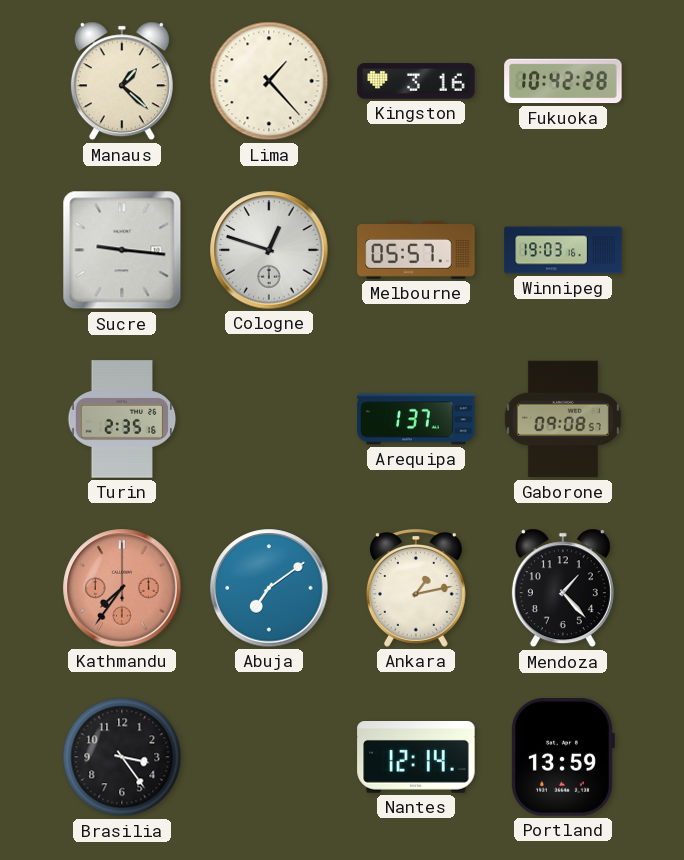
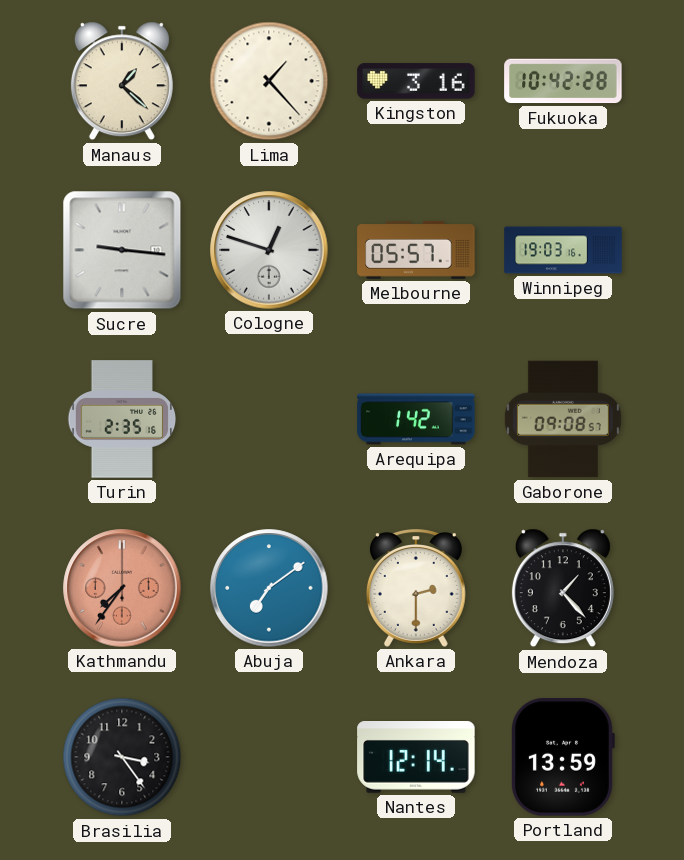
Arequipa: 1:37 -> 1:42 (416, 419)
Ankara: 1:13 -> 2:30 (416, 588)
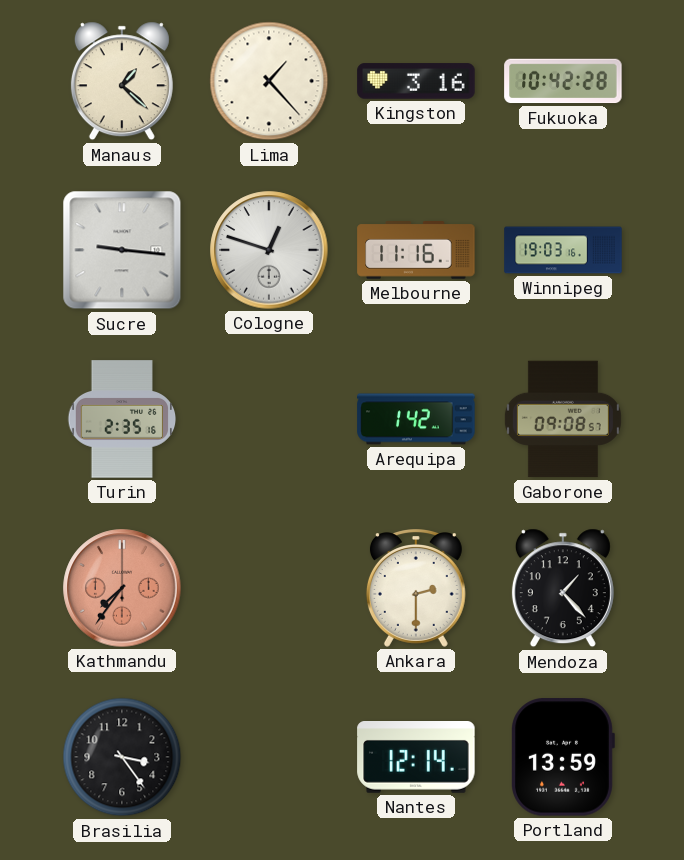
Melbourne: 05:57 -> 11:16 (416, 251)
Abuja: 7:09 -> none (269, 588)
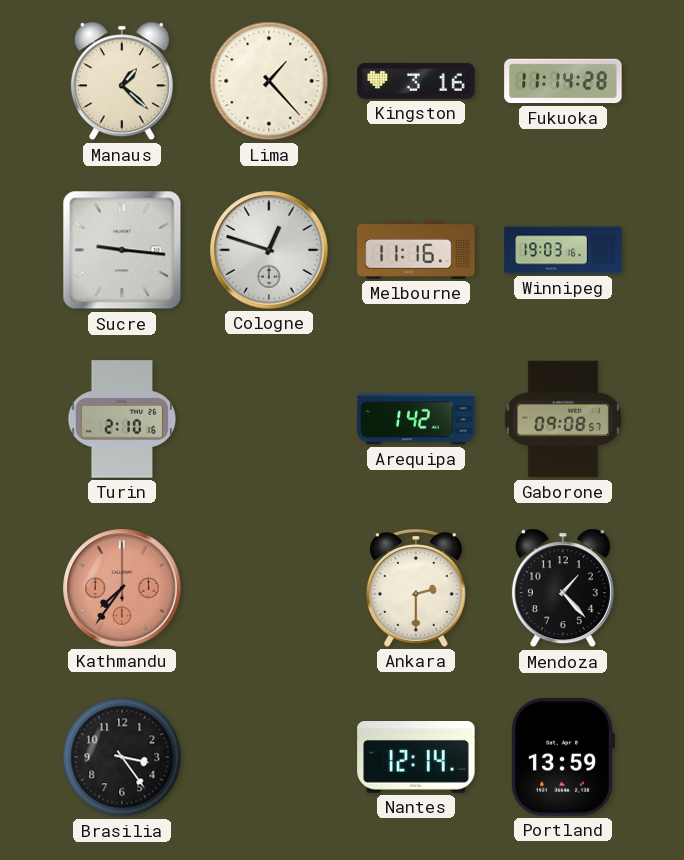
Fukuoka: 10:42 -> 11:14 (563, 81)
Turin: 2:35 -> 2:10 (122, 419)
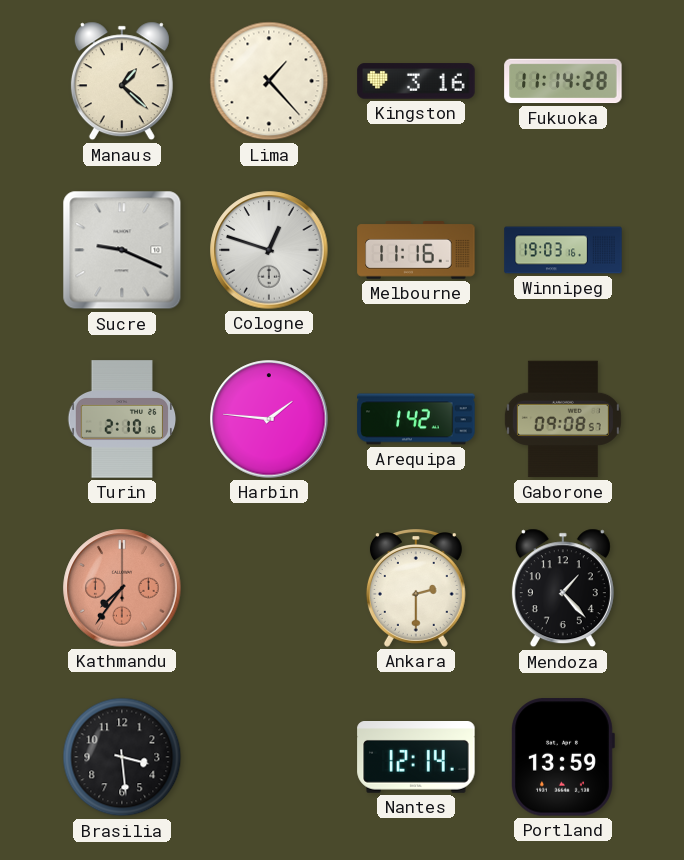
Sucre: 9:16 -> 9:19 (122, 250)
Harbin: none -> 1:46 (269, 419)
Brasilia: 3:24 -> 3:29 (122, 757)
